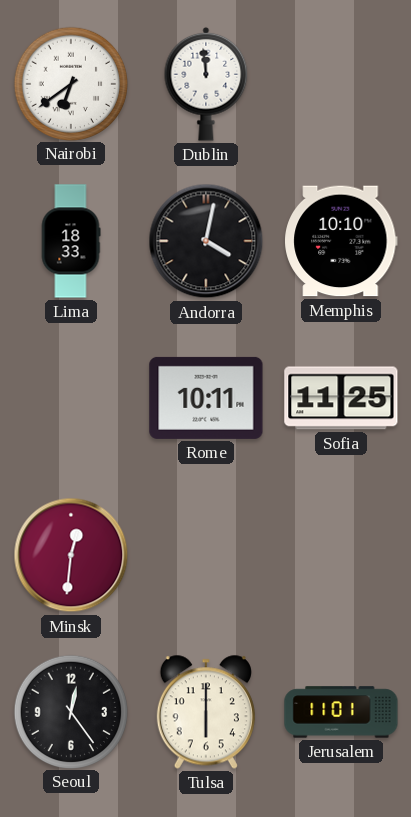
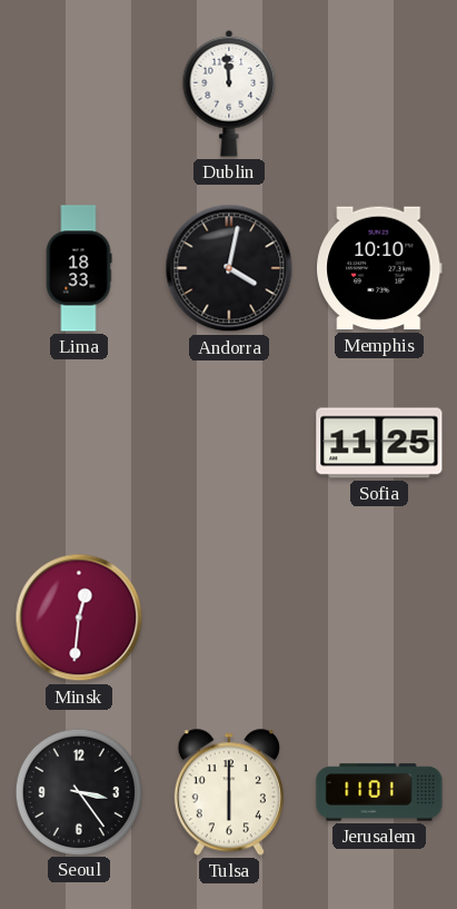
Nairobi: 6:39 -> none (70, 83)
Rome: 10:11 -> none (206, 398)
Seoul: 12:24 -> 3:24 (78, 791)
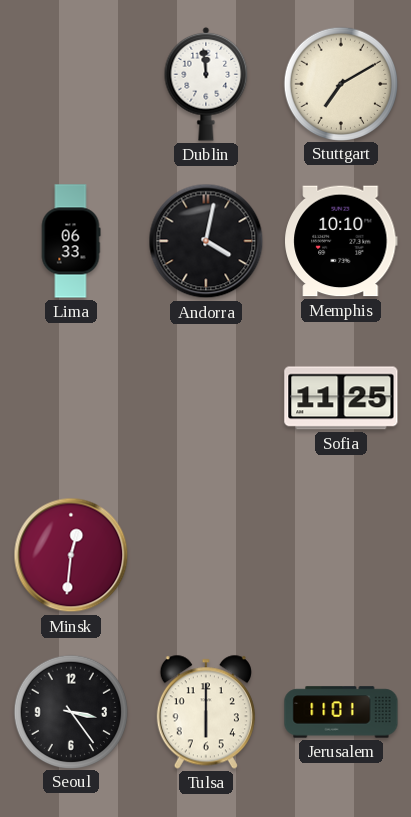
Stuttgart: none -> 7:10 (340, 83)
Lima: 18:33 -> 06:33 (71, 241)
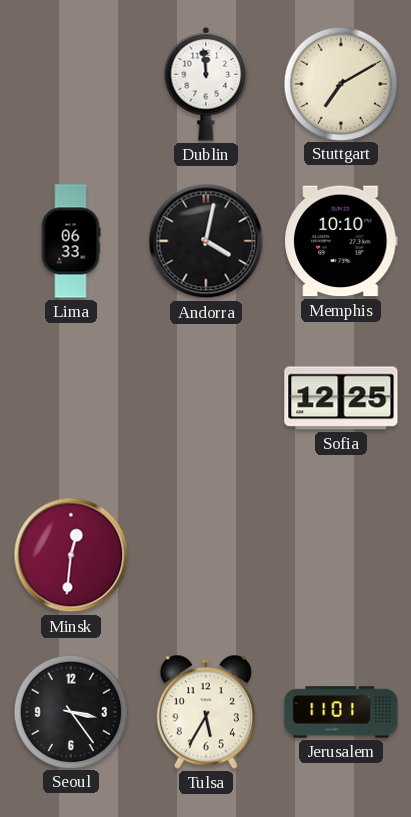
Sofia: 11:25 -> 12:25 (341, 398)
Tulsa: 6:00 -> 5:35 (206, 712)
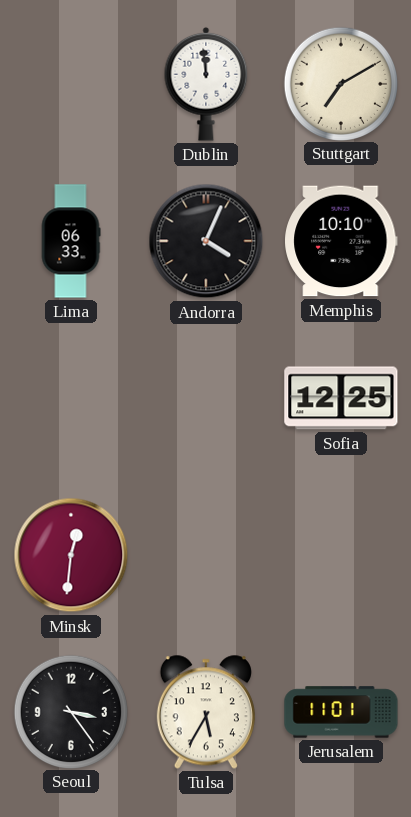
Andorra: 4:02 -> 4:04 (206, 241)
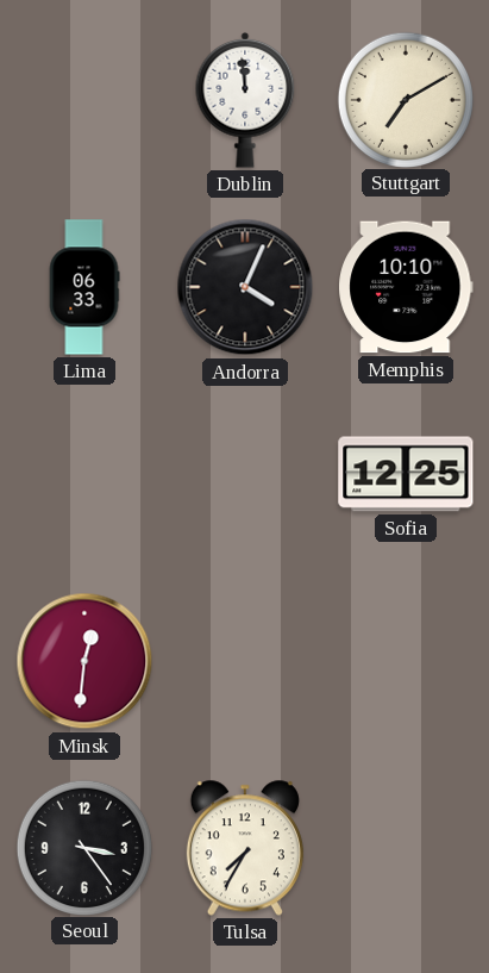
Tulsa: 5:35 -> 7:35 (245, 848)
Jerusalem: 11:01 -> none (341, 712)
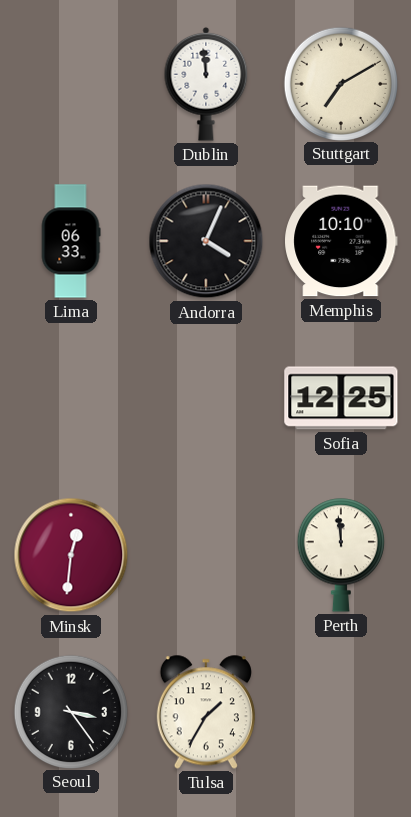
Perth: none -> 11:59 (341, 555)
Tulsa: 7:35 -> 1:35 (206, 712)
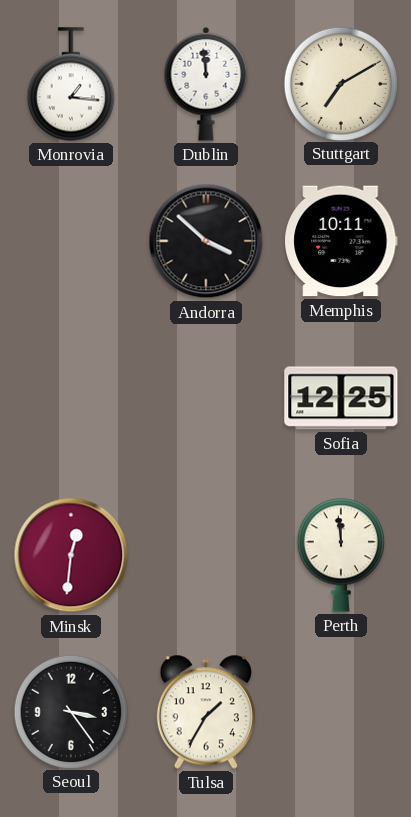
Monrovia: none -> 1:16 (71, 84)
Lima: 06:33 -> none (71, 241)
Andorra: 4:04 -> 3:52 (206, 241)
Memphis: 10:10 -> 10:11 (342, 241)
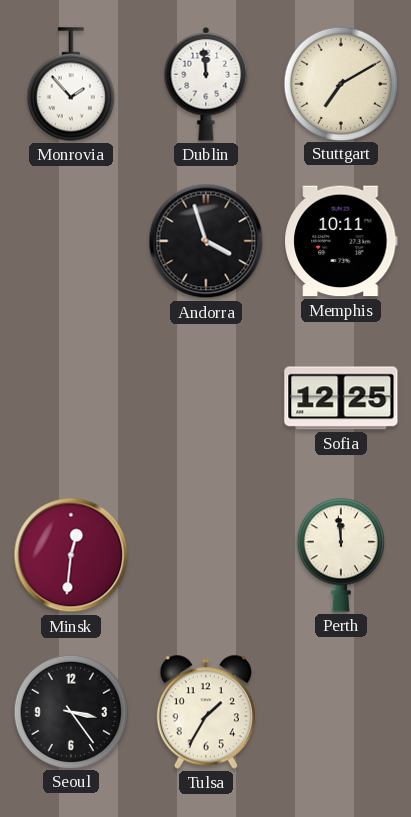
Monrovia: 1:16 -> 1:53 (71, 84)
Andorra: 3:52 -> 3:57 (206, 241)
